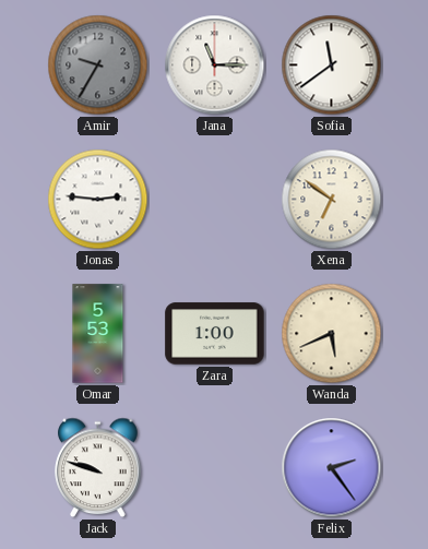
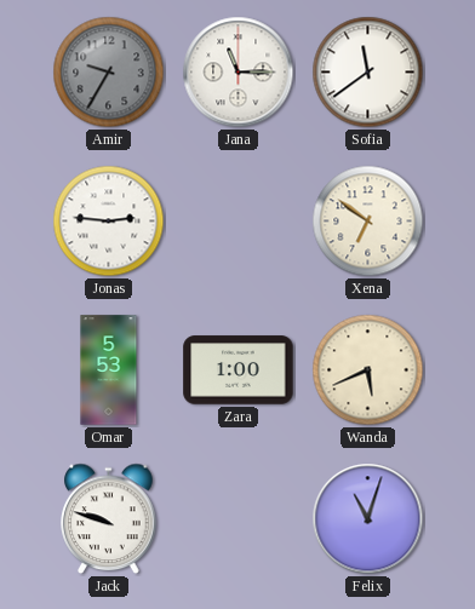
Felix: 2:24 -> 11:03 (368, 519)
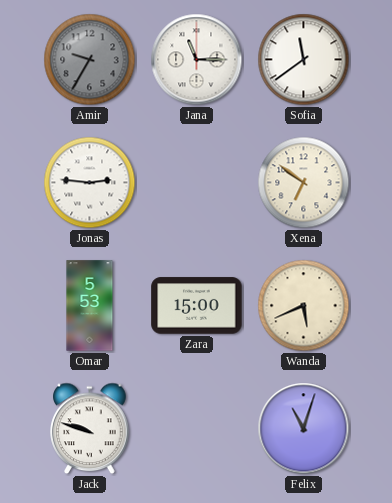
Zara: 1:00 -> 15:00 (197, 306)
